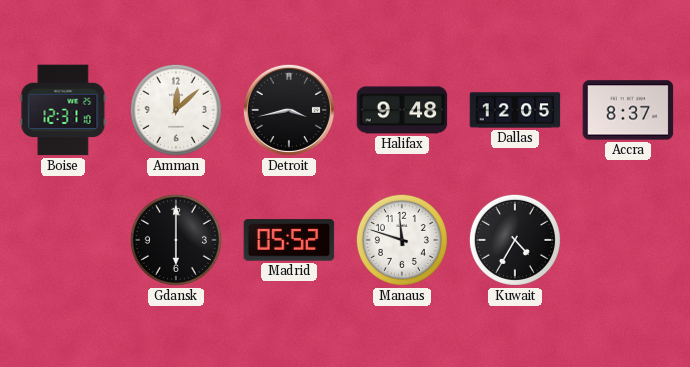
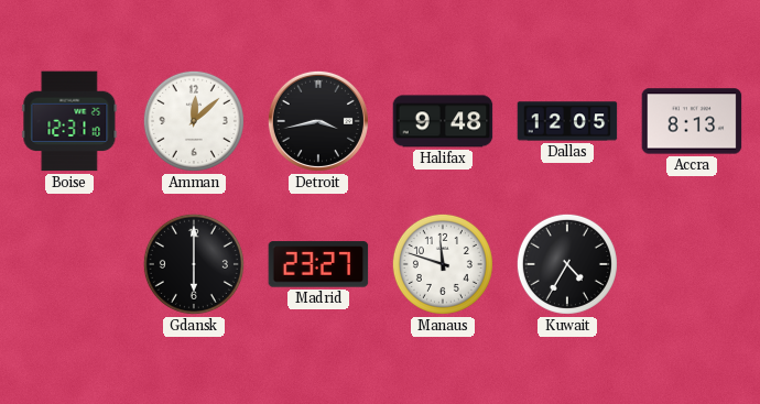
Accra: 8:37 -> 8:13 (692, 121)
Madrid: 05:52 -> 23:27 (318, 264)
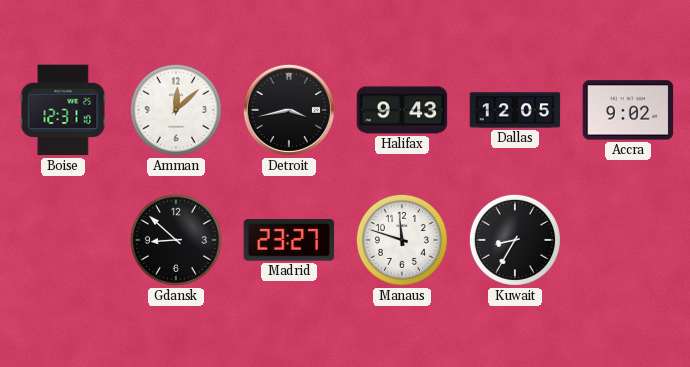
Halifax: 9:48 -> 9:43 (402, 110)
Accra: 8:13 -> 9:02 (628, 110)
Gdansk: 6:00 -> 8:52 (176, 240)
Kuwait: 4:35 -> 8:35 (515, 240)
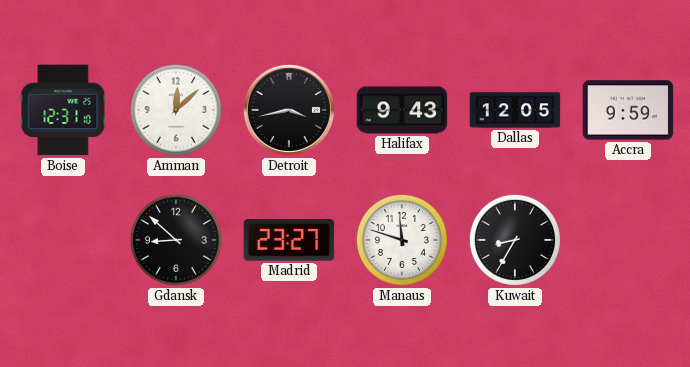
Accra: 9:02 -> 9:59 (628, 110)
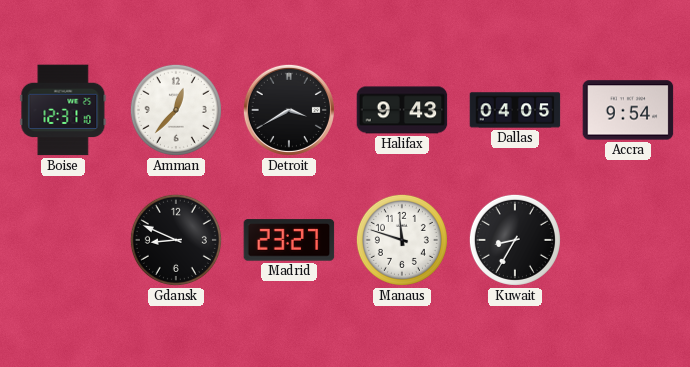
Amman: 12:08 -> 12:37 (176, 110)
Detroit: 3:43 -> 3:40 (289, 110)
Dallas: 12:05 -> 04:05 (515, 110)
Accra: 9:59 -> 9:54 (628, 110)
Gdansk: 8:52 -> 8:49 (176, 240)
